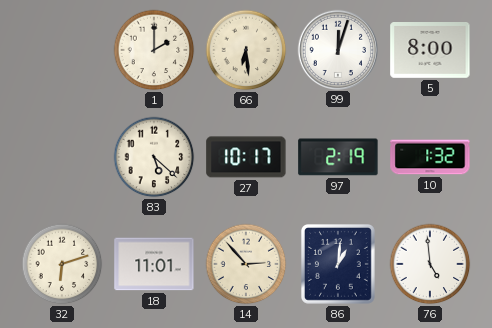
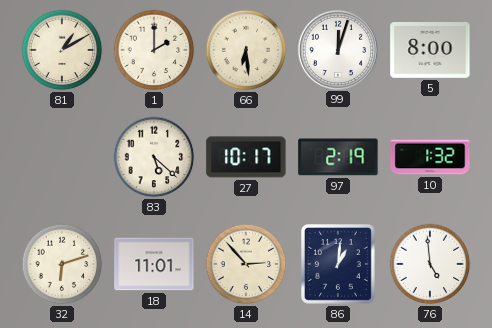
81: none -> 1:10 (62, 50)
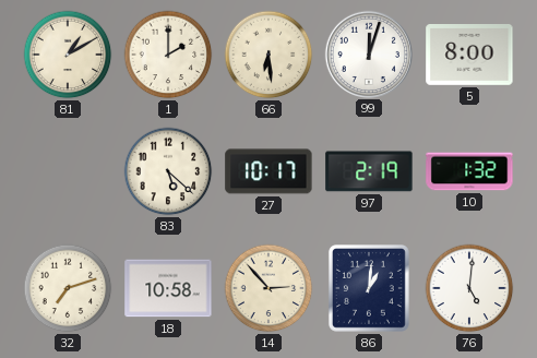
32: 6:12 -> 7:12 (68, 288)
18: 11:01 -> 10:58 (168, 288)
76: 4:59 -> 5:01 (469, 288)
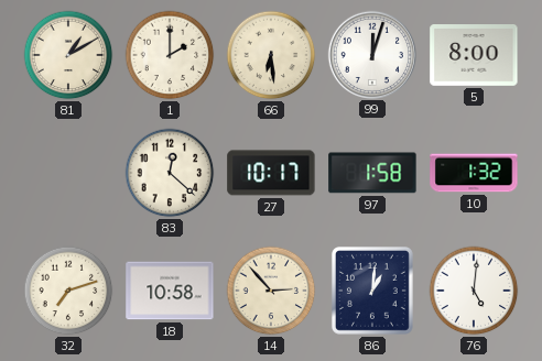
83: 5:22 -> 12:22 (170, 173)
97: 2:19 -> 1:58 (372, 173)
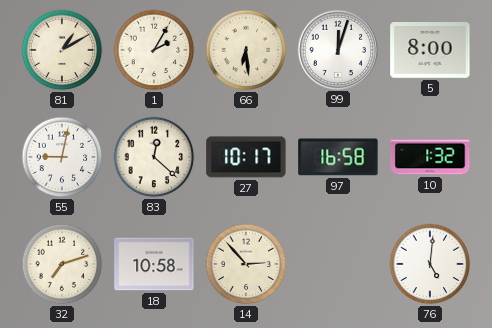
1: 2:00 -> 2:05 (154, 50)
55: none -> 9:02 (62, 157)
97: 1:58 -> 16:58 (338, 157)
86: 1:01 -> none (372, 292)
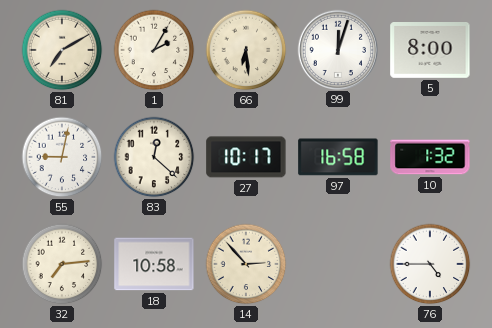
81: 1:10 -> 7:10 (62, 50)
32: 7:12 -> 7:14 (62, 264)
76: 5:01 -> 4:45 (430, 264)
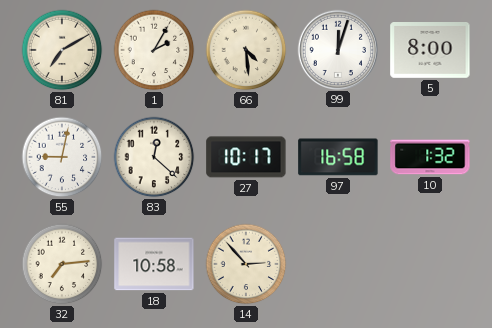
66: 6:29 -> 4:29 (246, 50)
76: 4:45 -> none (430, 264)
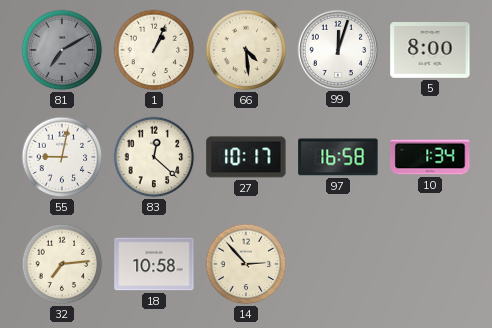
81 dial: cream -> grey (62, 50)
1: 2:05 -> 1:04 (154, 50)
10: 1:32 -> 1:34 (430, 157)
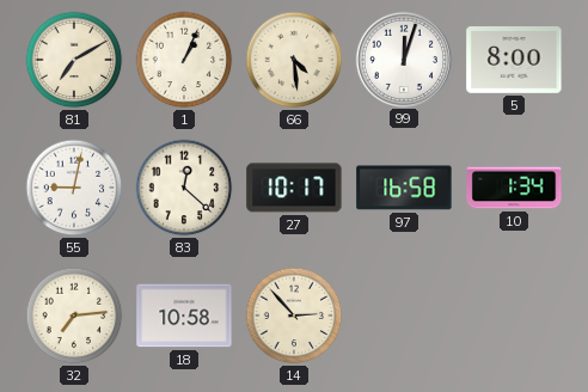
81 dial: grey -> cream (74, 60)
